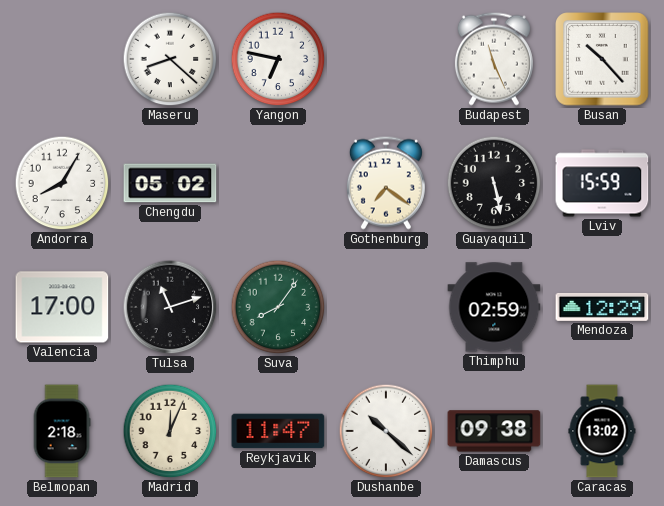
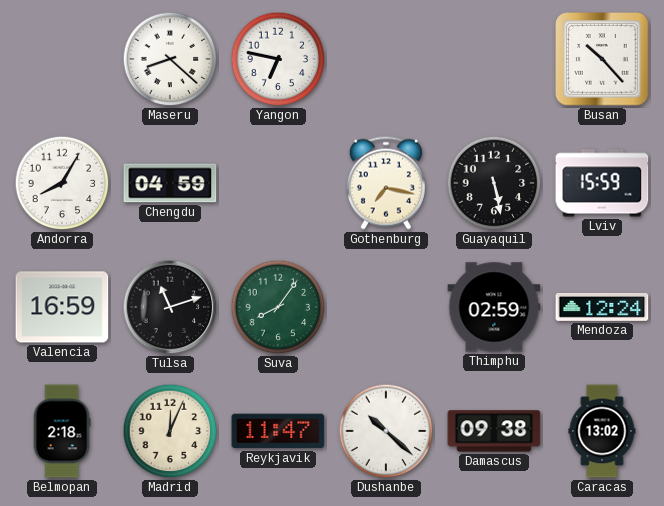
Budapest: 11:26 -> none (494, 59)
Chengdu: 05:02 -> 04:59 (170, 183)
Gothenburg: 7:21 -> 7:17 (386, 183)
Valencia: 17:00 -> 16:59 (62, 307)
Mendoza: 12:29 -> 12:24 (602, 307)
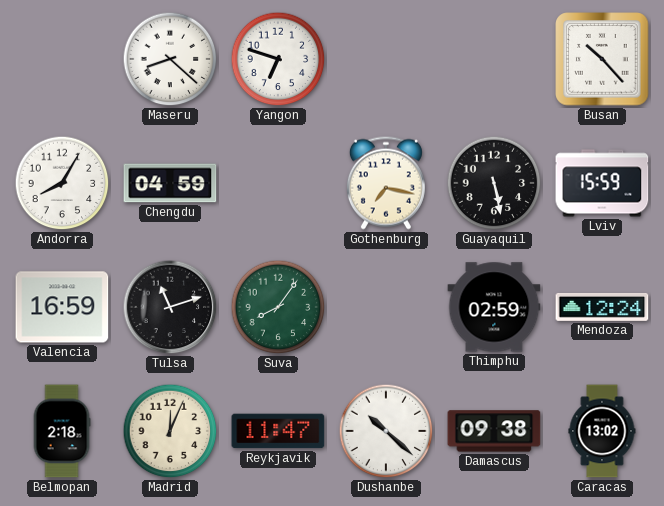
Yangon: 6:47 -> 6:48 (278, 59)
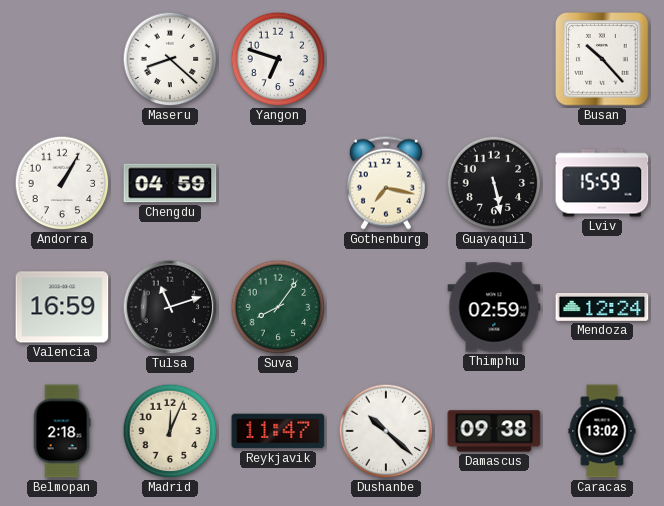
Andorra: 8:05 -> 1:05 (62, 183)
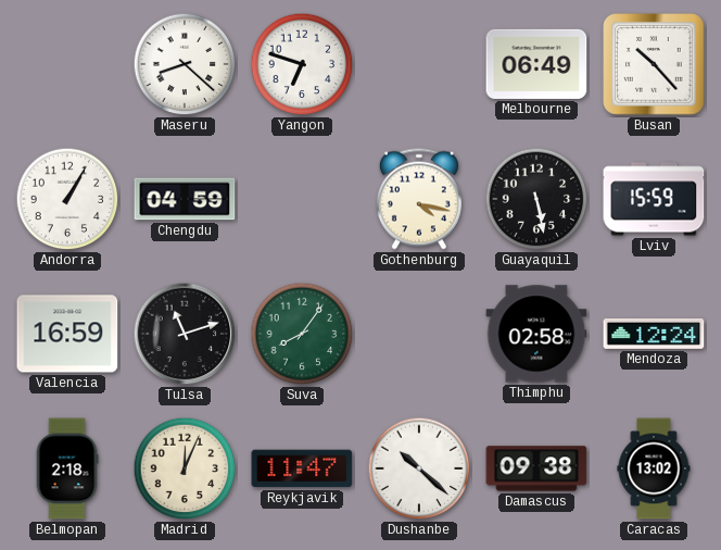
Melbourne: none -> 06:49 (536, 64)
Gothenburg: 7:17 -> 4:17 (419, 199)
Thimphu: 02:59 -> 02:58 (536, 334)
